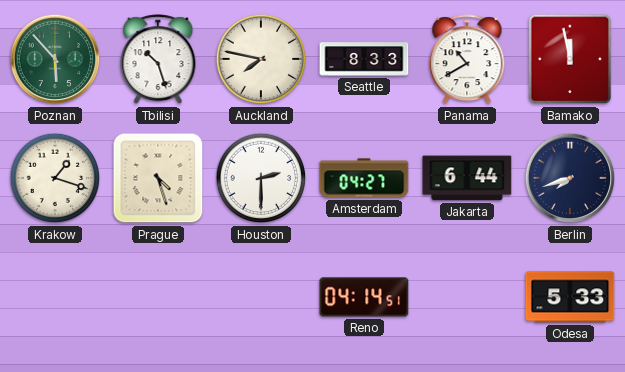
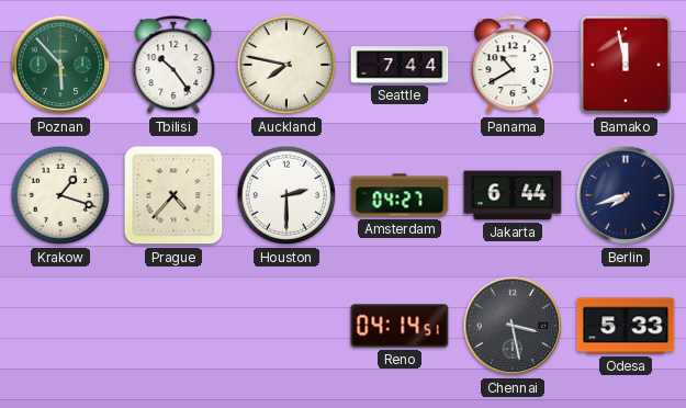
Tbilisi: 10:27 -> 10:24 (173, 66)
Seattle: 8:33 -> 7:44 (400, 65)
Prague: 4:27 -> 4:37 (173, 195)
Chennai: none -> 3:28 (513, 326)
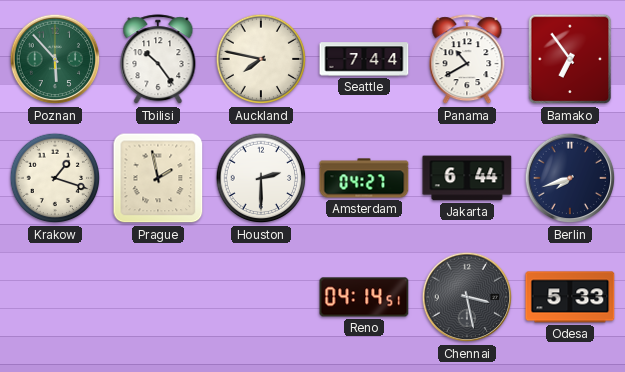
Bamako: 11:58 -> 6:54 (570, 59)
Prague: 4:37 -> 1:58 (158, 178)
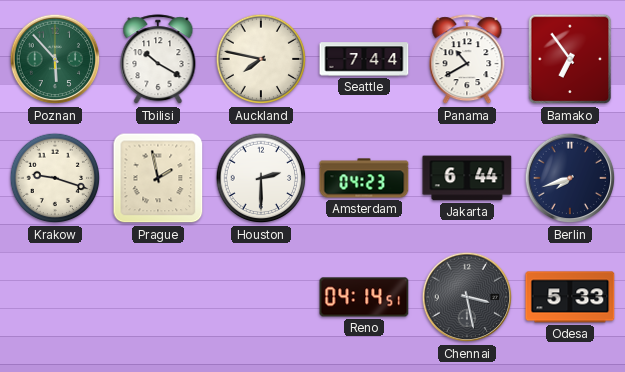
Tbilisi: 10:24 -> 10:20 (158, 60)
Krakow: 1:18 -> 9:18 (55, 178)
Amsterdam: 04:27 -> 04:23 (364, 178)
